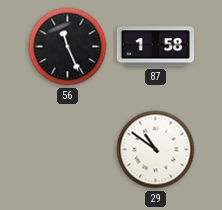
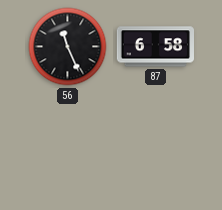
87: 1:58 -> 6:58 (155, 47)
29: 10:51 -> none (156, 150)
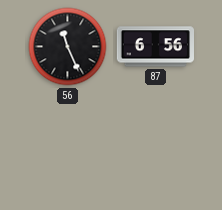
87: 6:58 -> 6:56 (155, 47)
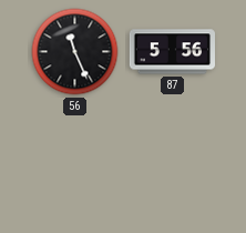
87: 6:56 -> 5:56 (172, 52)
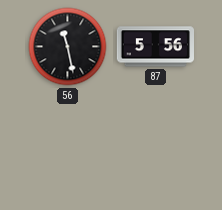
56: 11:26 -> 11:28 (68, 47)
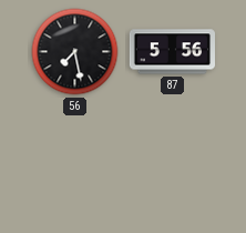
56: 11:28 -> 7:28 (75, 52)
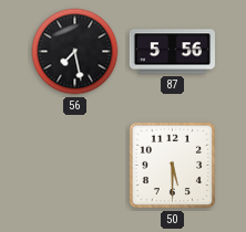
50: none -> 5:30 (173, 166)
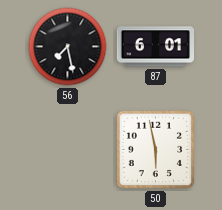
87: 5:56 -> 6:01 (155, 47)
50: 5:30 -> 5:58 (156, 150)
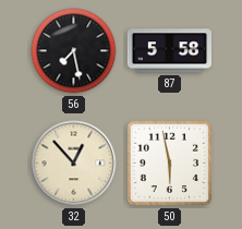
87: 6:01 -> 5:58 (169, 51)
32: none -> 12:53 (74, 164)
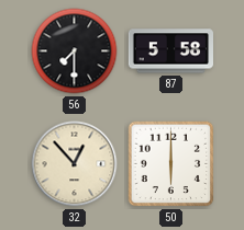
56: 7:28 -> 7:30 (75, 51)
50: 5:58 -> 6:00 (171, 164)
